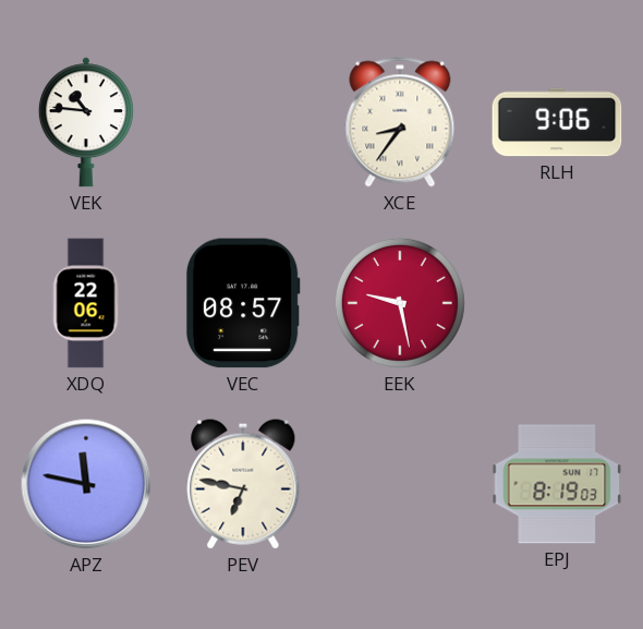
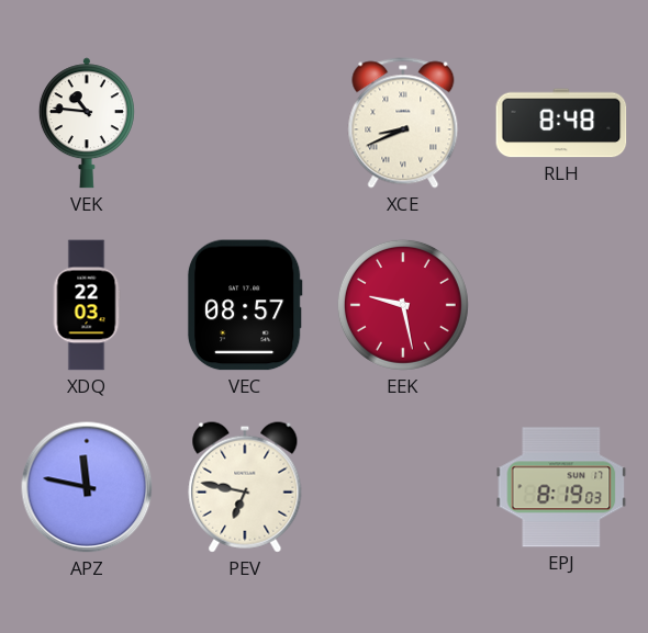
XCE: 8:36 -> 8:41 (403, 123)
RLH: 9:06 -> 8:48 (561, 123)
XDQ: 22:06 -> 22:03 (87, 305)
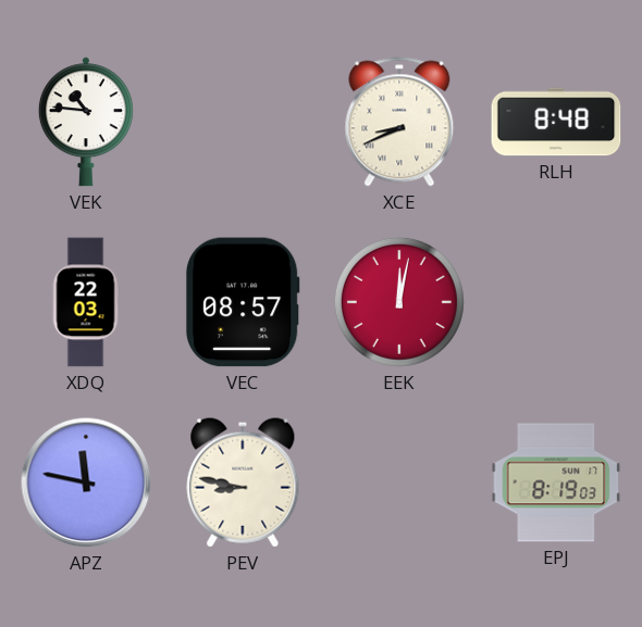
EEK: 9:28 -> 12:02 (399, 302)
PEV: 6:47 -> 8:47 (243, 482)
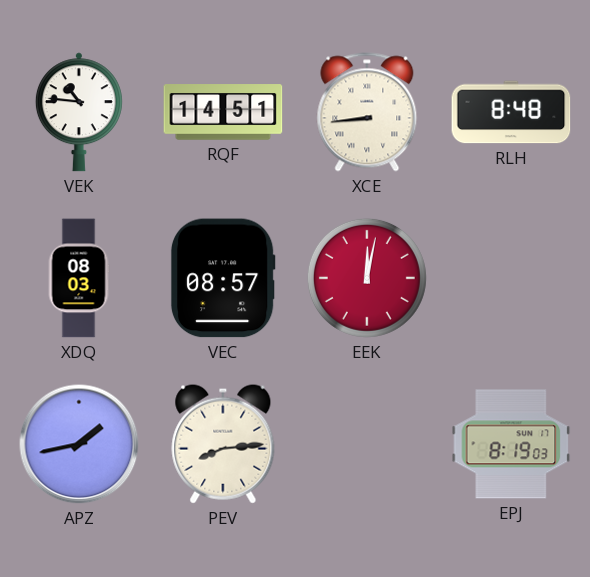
RQF: none -> 14:51 (223, 112)
XCE: 8:41 -> 8:44 (367, 112)
XDQ: 22:03 -> 08:03 (79, 278)
APZ: 11:47 -> 1:43 (79, 444)
PEV: 8:47 -> 8:14 (223, 444)
